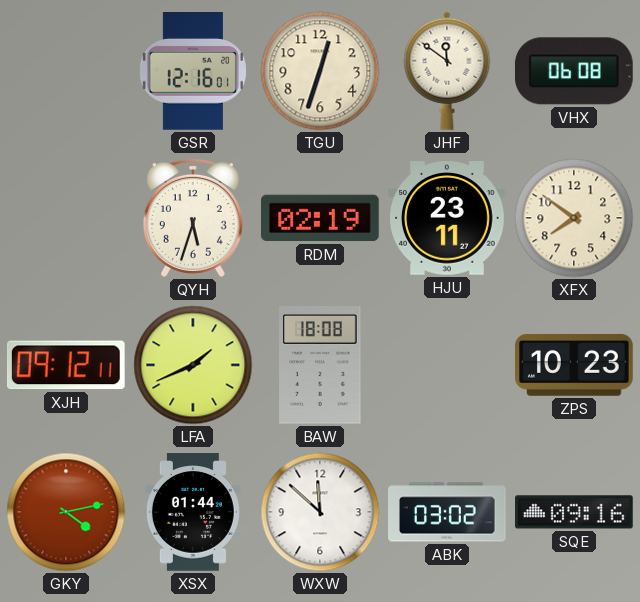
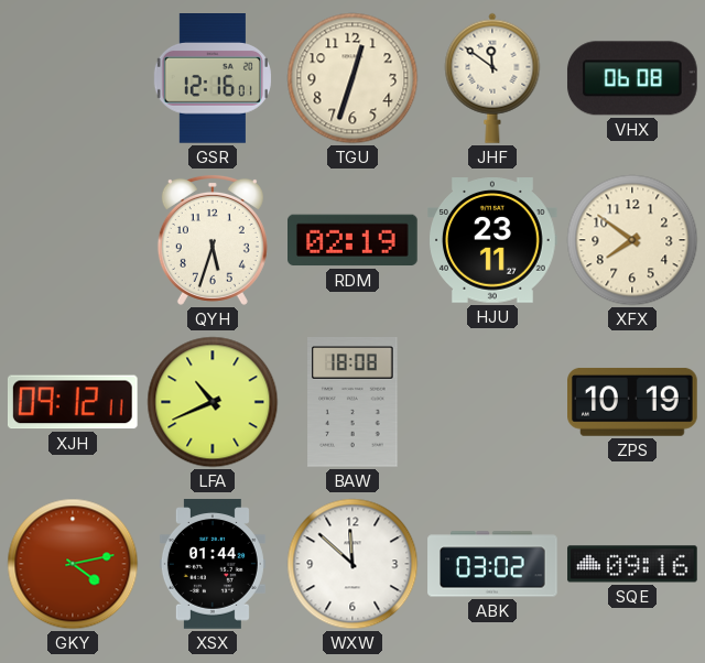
LFA: 1:41 -> 10:41 (213, 402)
ZPS: 10:23 -> 10:19 (633, 402)
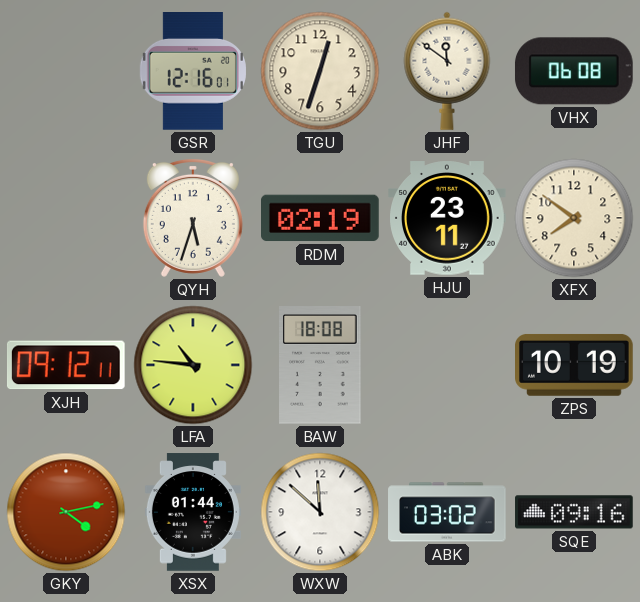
LFA: 10:41 -> 10:46 (193, 365)
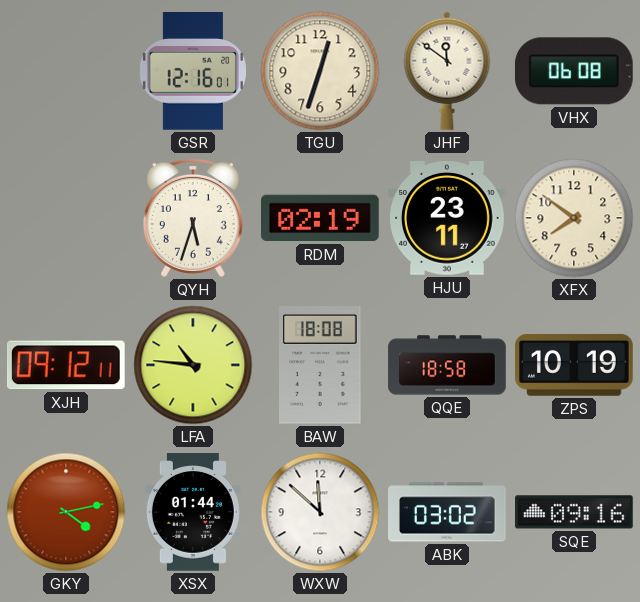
QQE: none -> 18:58 (447, 365)
